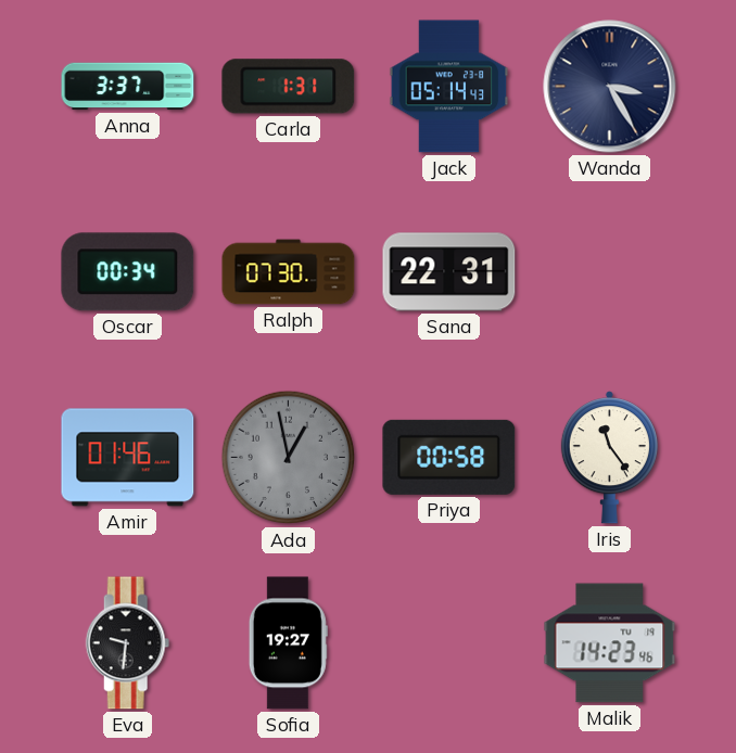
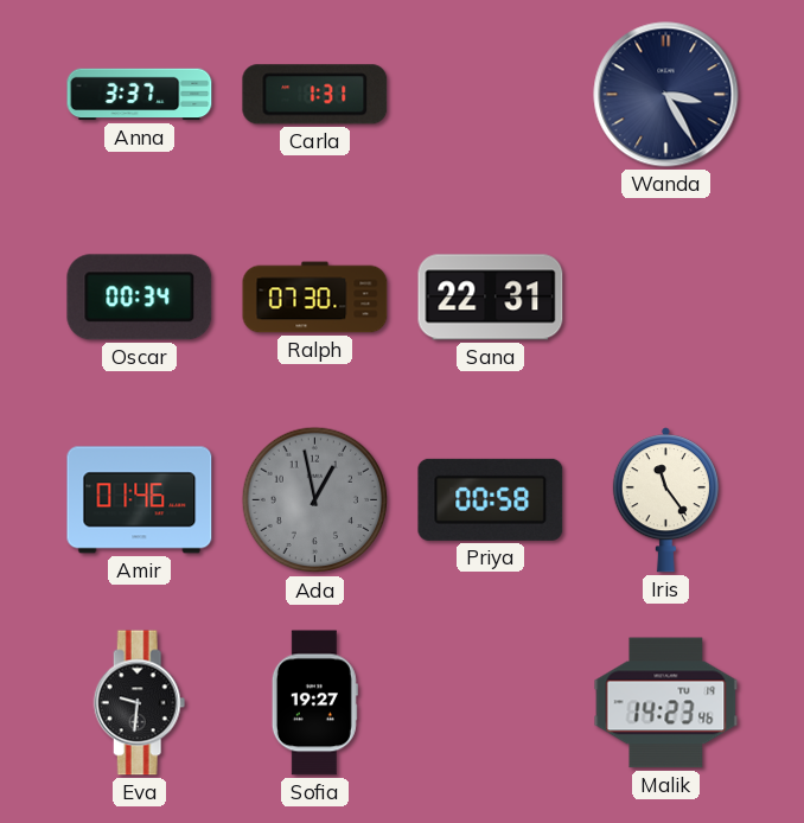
Jack: 05:14 -> none (449, 87)
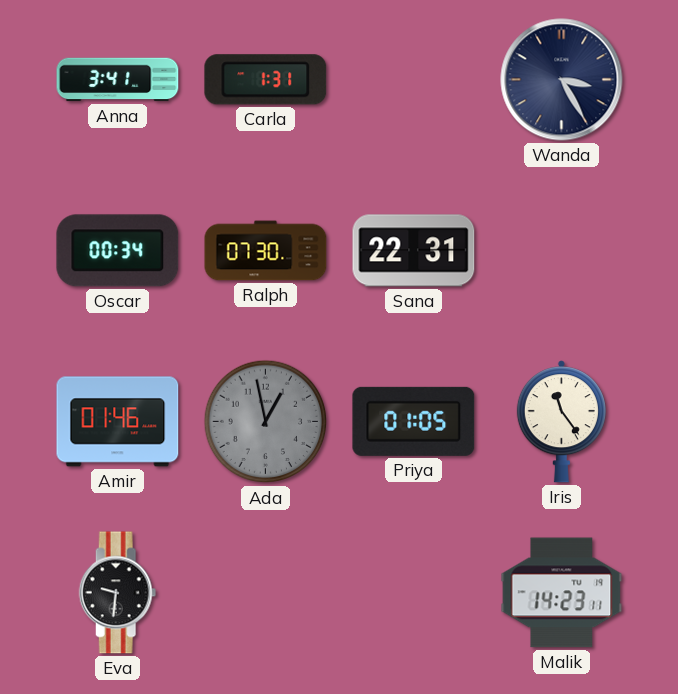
Anna: 3:37 -> 3:41 (118, 80)
Priya: 00:58 -> 01:05 (414, 421)
Sofia: 19:27 -> none (314, 703)
Malik: 14:23:46 -> 14:23:11 (562, 593)
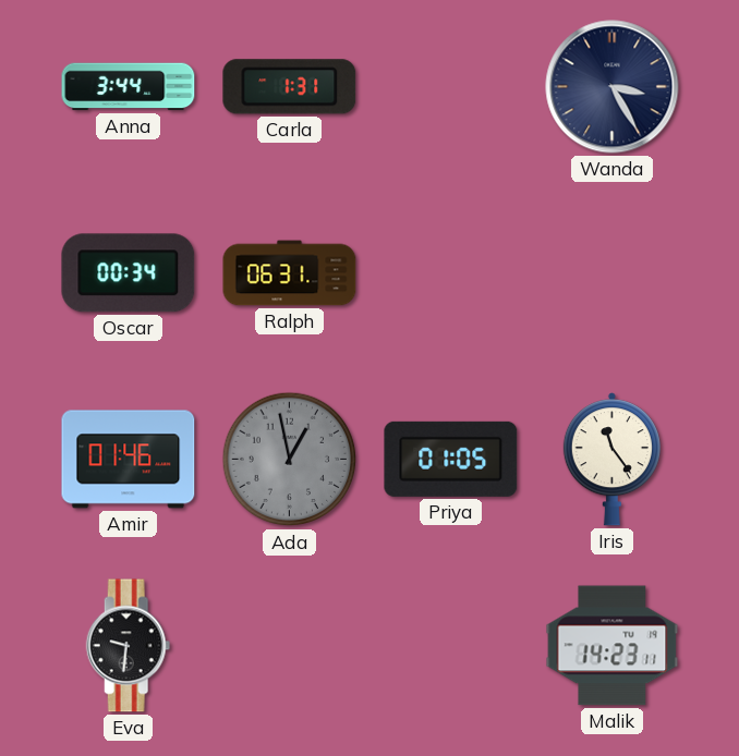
Anna: 3:41 -> 3:44 (129, 87)
Ralph: 07:30 -> 06:31 (290, 273)
Sana: 22:31 -> none (414, 251)
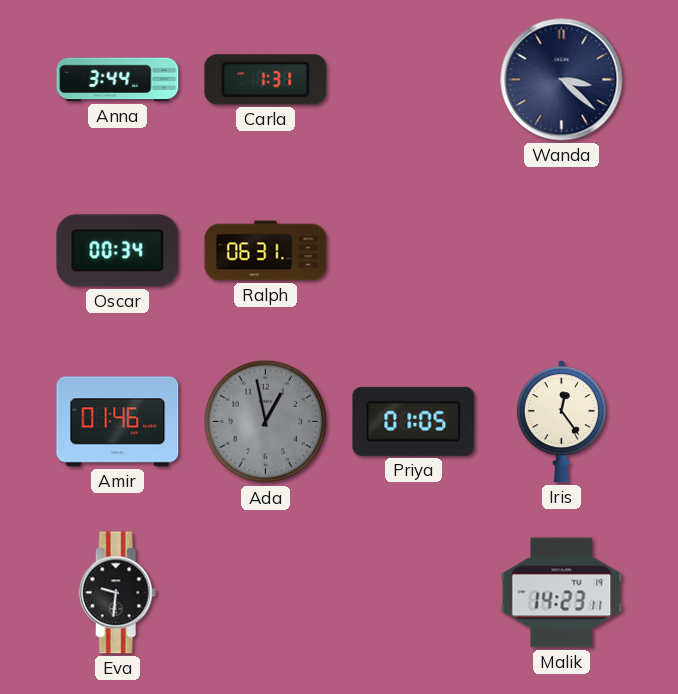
Wanda: 3:25 -> 3:22 (562, 80)
Iris: 11:24 -> 12:24 (561, 422)
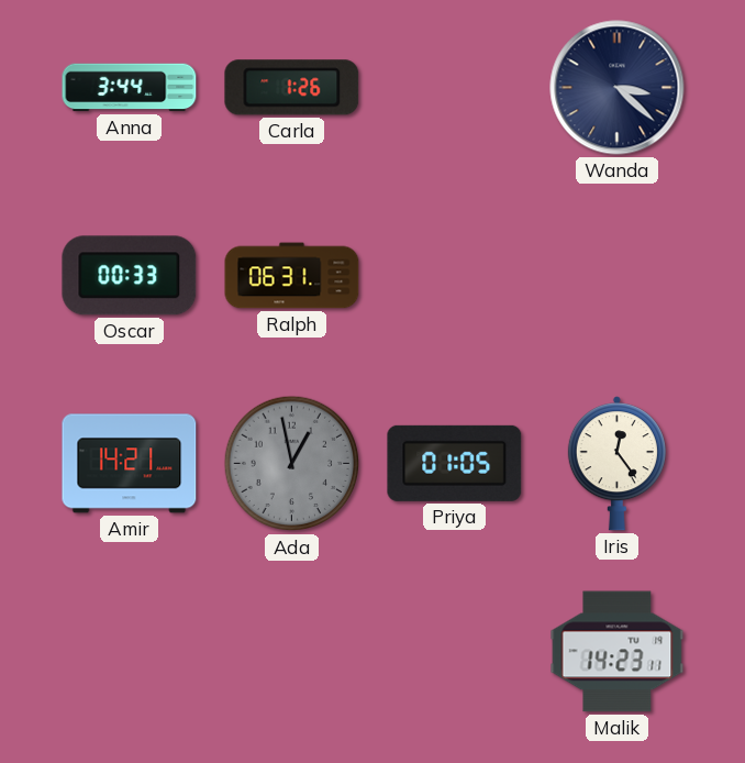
Carla: 1:31 -> 1:26 (292, 88)
Oscar: 00:34 -> 00:33 (130, 276)
Amir: 01:46 -> 14:21 (130, 464)
Eva: 9:31 -> none (118, 593)
